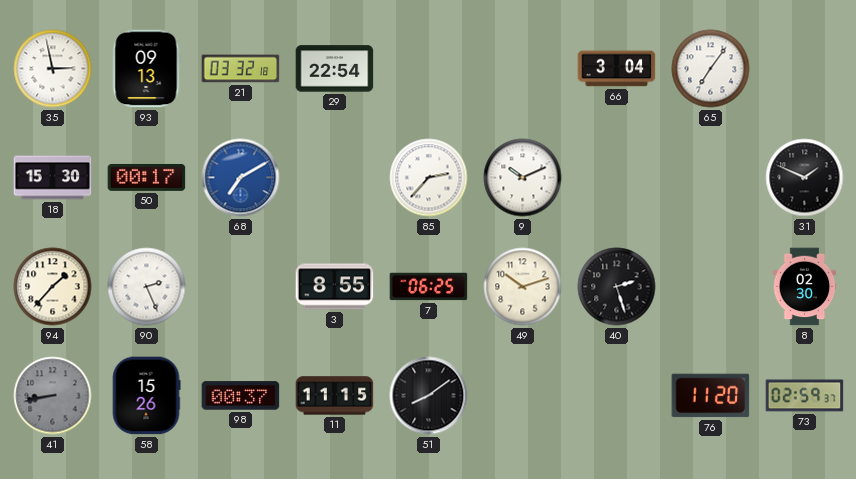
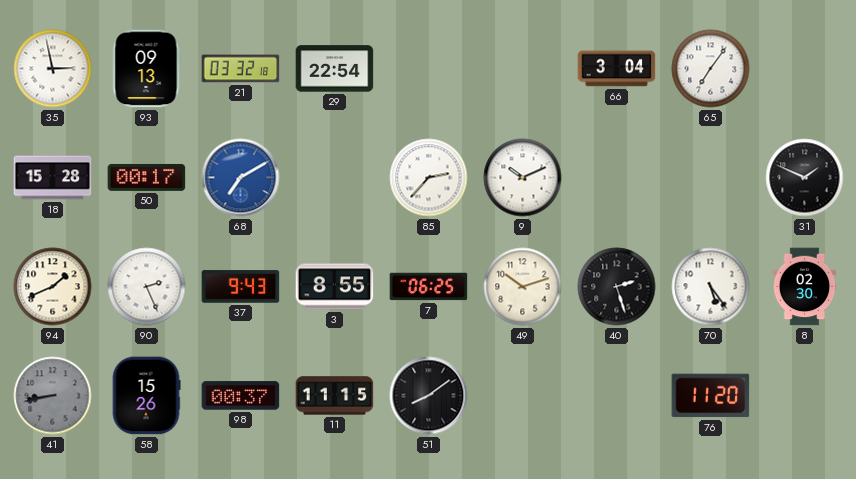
18: 15:30 -> 15:28 (53, 178)
94: 1:37 -> 1:41 (53, 287)
37: none -> 9:43 (241, 287)
70: none -> 5:24 (711, 287)
73: 02:59 -> none (805, 396)
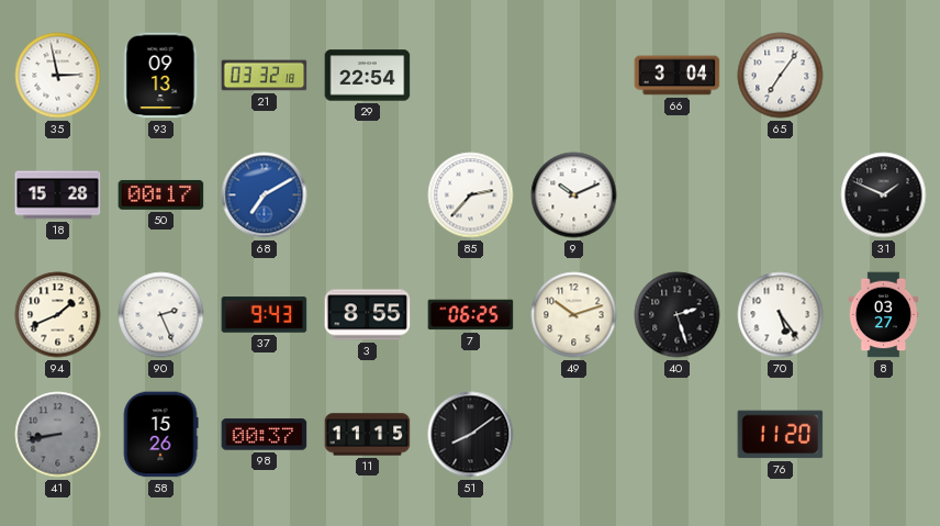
8: 02:30 -> 03:27 (884, 315)
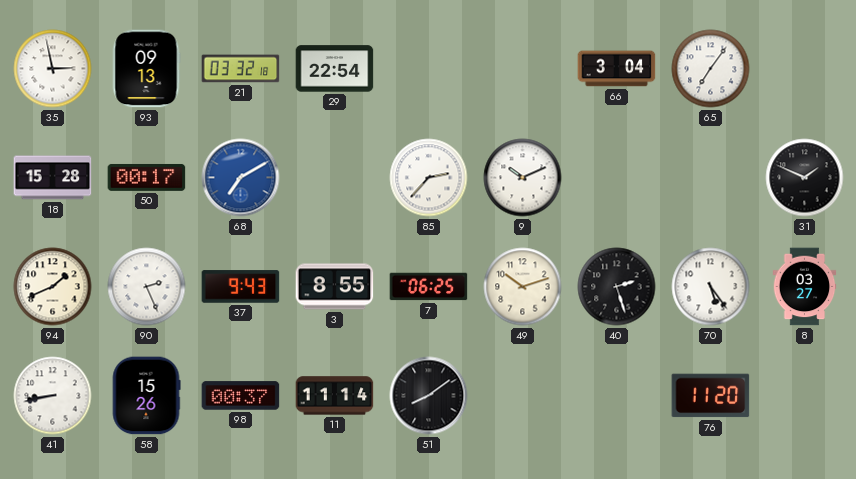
41 dial: grey -> white (53, 396)
11: 11:15 -> 11:14 (335, 396)
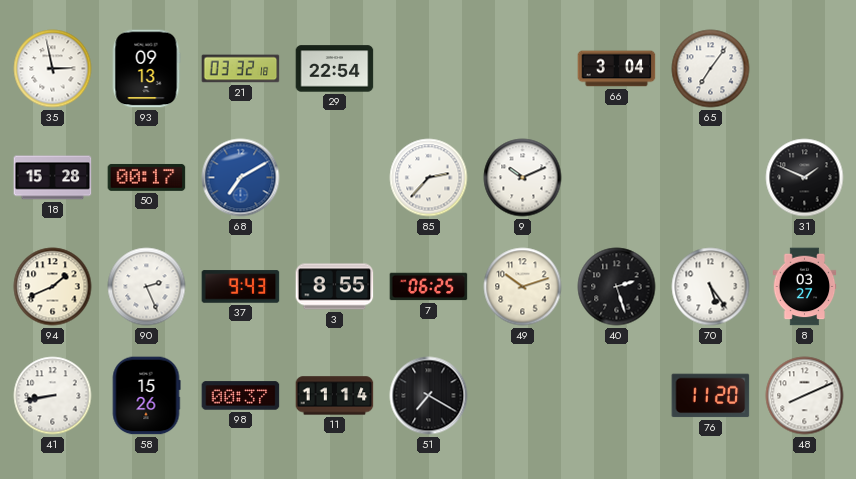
51: 8:09 -> 7:20 (429, 396)
48: none -> 8:11 (805, 396)
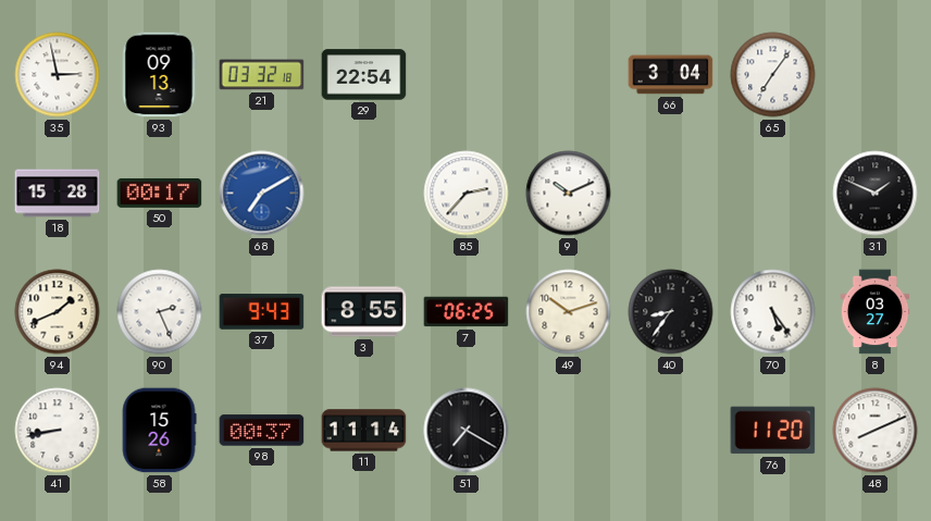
40: 2:27 -> 8:36 (671, 312)
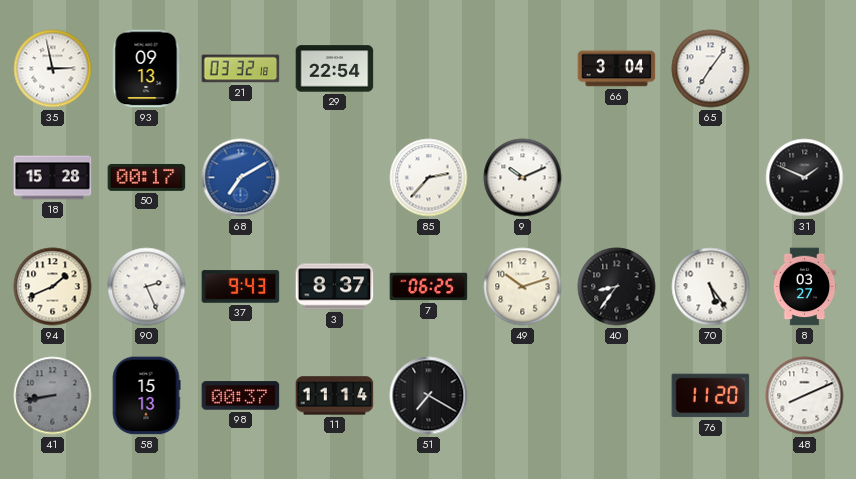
3: 8:55 -> 8:37 (335, 287)
41 dial: white -> grey (53, 396)
58: 15:26 -> 15:13 (146, 396)
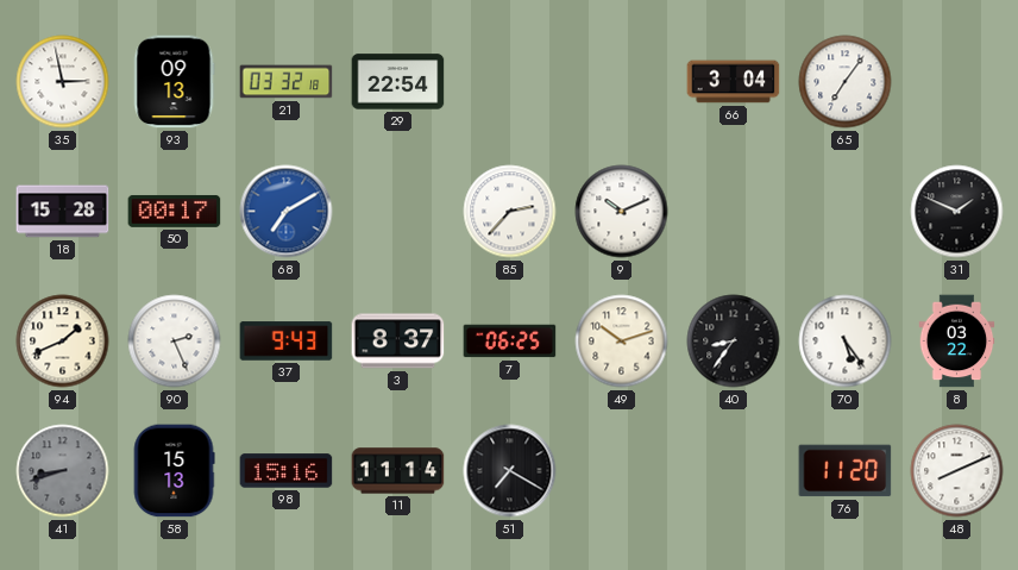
8: 03:27 -> 03:22 (957, 342)
41: 8:43 -> 8:42 (63, 471)
98: 00:37 -> 15:16 (287, 471)
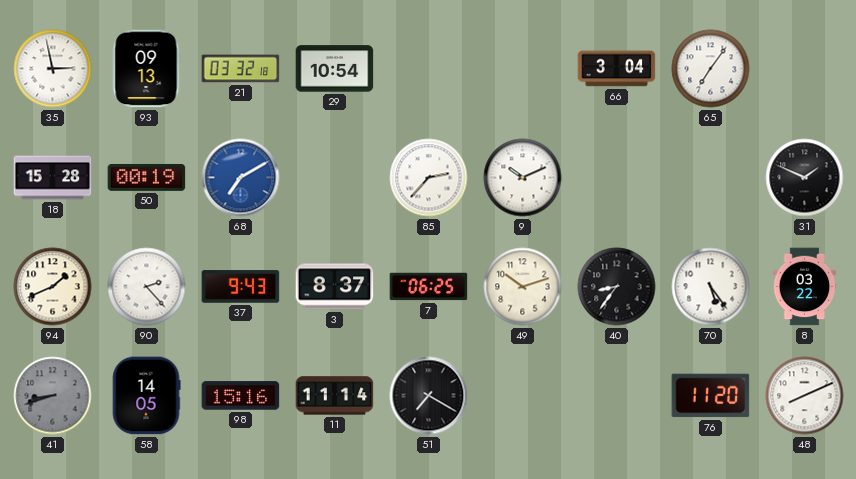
29: 22:54 -> 10:54 (335, 69)
50: 00:17 -> 00:19 (147, 177)
90: 2:26 -> 2:23 (147, 287)
58: 15:13 -> 14:05 (146, 396)
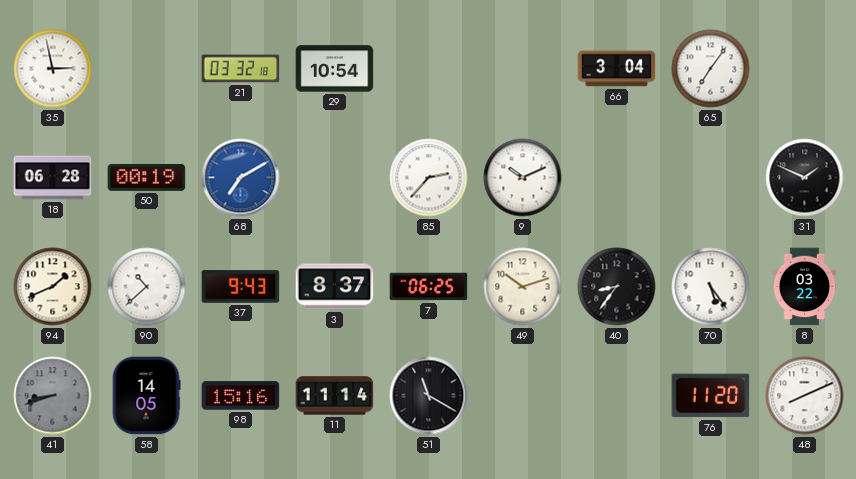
93: 09:13 -> none (146, 69)
18: 15:28 -> 06:28 (53, 178)
90: 2:23 -> 10:38 (147, 287)
51: 7:20 -> 11:20 (429, 396)
